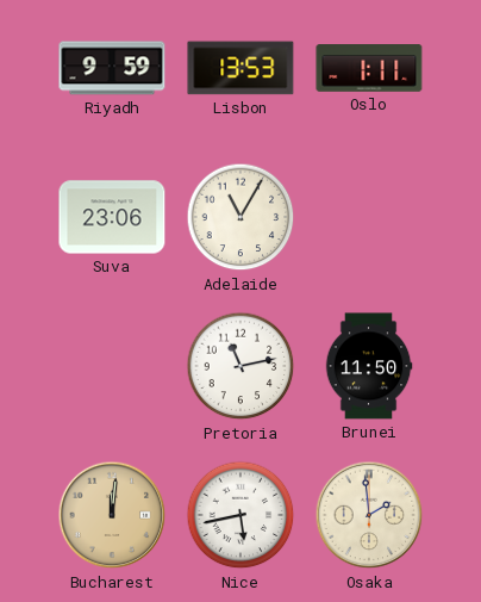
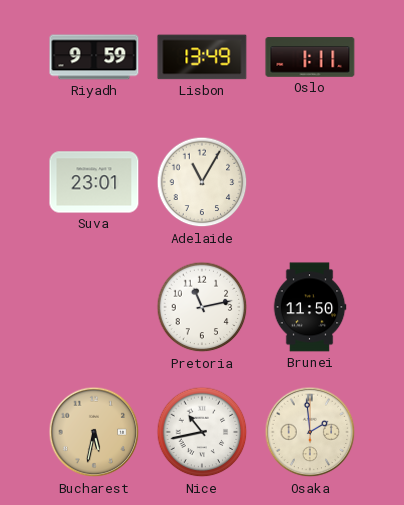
Lisbon: 13:53 -> 13:49 (202, 57)
Suva: 23:06 -> 23:01 (94, 182)
Bucharest: 12:01 -> 5:32 (94, 432)
Nice: 5:43 -> 10:43 (202, 432)
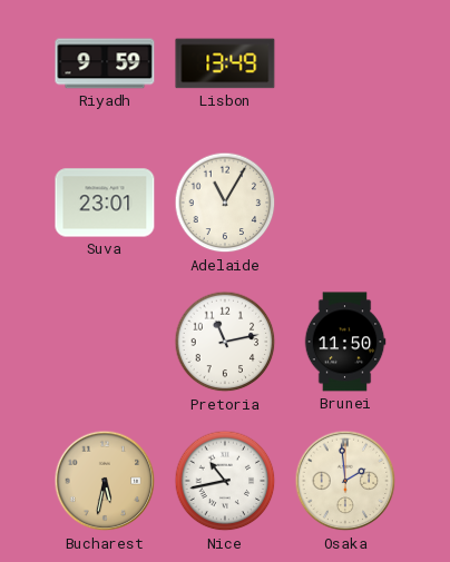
Oslo: 1:11 -> none (310, 57)
